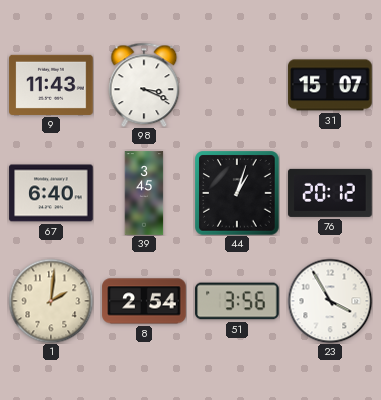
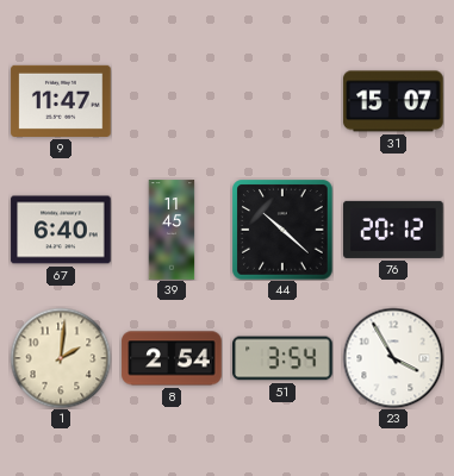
9: 11:43 -> 11:47 (61, 101)
98: 3:19 -> none (144, 85)
39: 3:45 -> 11:45 (172, 230)
44: 1:03 -> 10:22 (282, 230)
51: 3:56 -> 3:54 (282, 358)
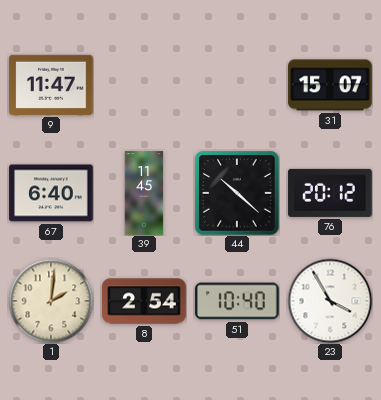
51: 3:54 -> 10:40 (237, 301)
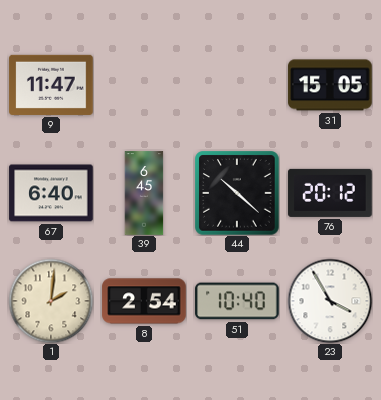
31: 15:07 -> 15:05 (330, 85)
39: 11:45 -> 6:45 (144, 193)
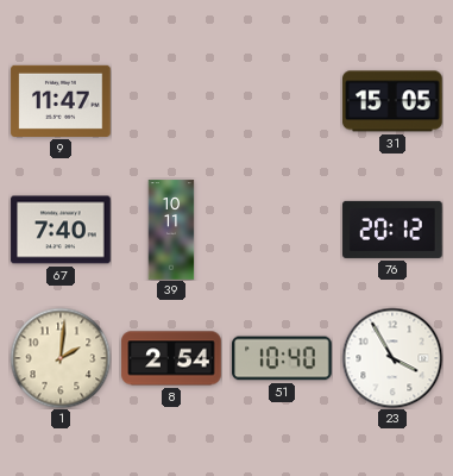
67: 6:40 -> 7:40 (61, 230)
39: 6:45 -> 10:11 (171, 230)
44: 10:22 -> none (237, 193)
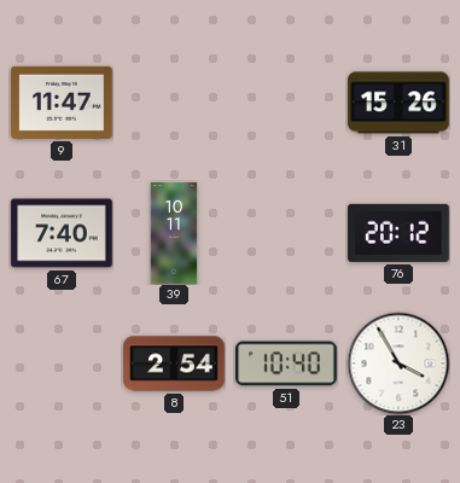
31: 15:05 -> 15:26 (398, 103)
1: 2:01 -> none (61, 358)
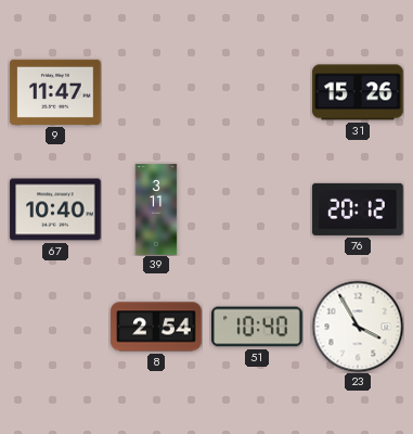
67: 7:40 -> 10:40 (55, 209)
39: 10:11 -> 3:11 (156, 209)
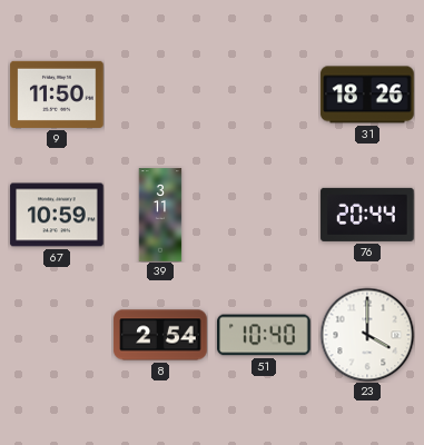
9: 11:47 -> 11:50 (57, 95)
31: 15:26 -> 18:26 (367, 95)
67: 10:40 -> 10:59 (57, 215)
76: 20:12 -> 20:44 (367, 215)
23: 3:55 -> 4:00 (367, 335)
